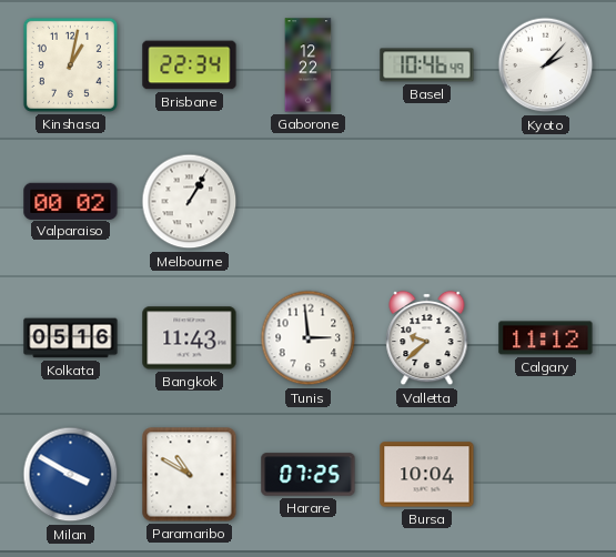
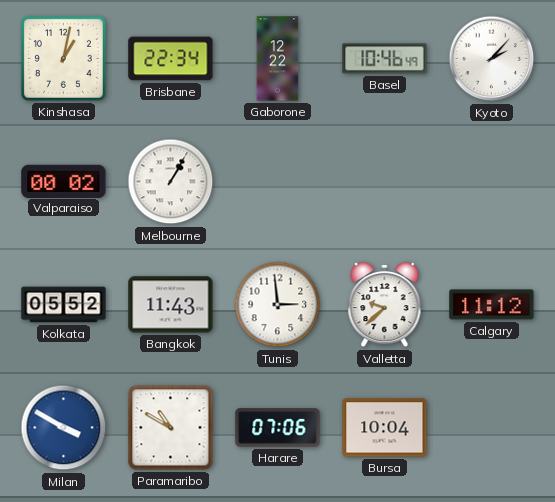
Kolkata: 05:16 -> 05:52 (64, 305)
Harare: 07:25 -> 07:06 (278, 428)
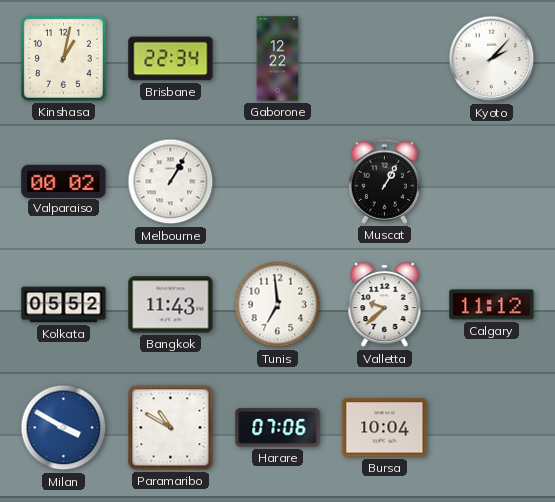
Basel: 10:46 -> none (385, 59)
Muscat: none -> 1:05 (385, 181)
Tunis: 2:59 -> 6:59 (278, 305)
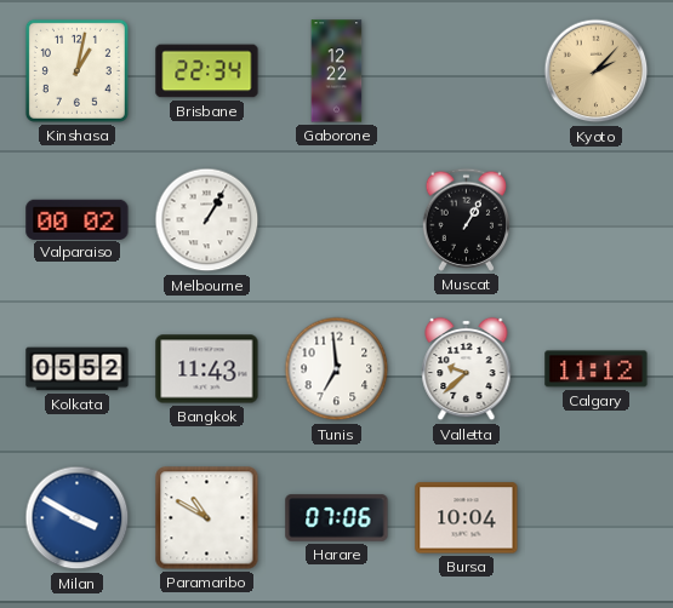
Kyoto dial: white -> champagne (597, 71)
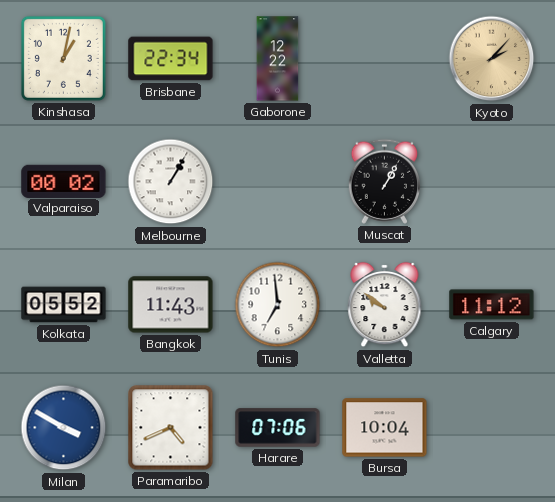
Valletta: 9:38 -> 9:51 (385, 305)
Paramaribo: 10:50 -> 4:41 (171, 428)
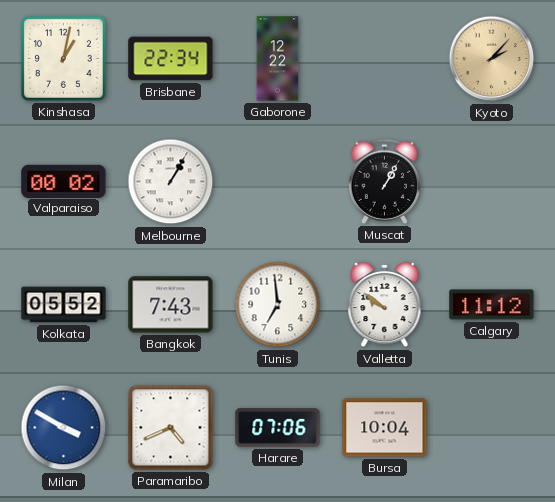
Bangkok: 11:43 -> 7:43 (171, 305)
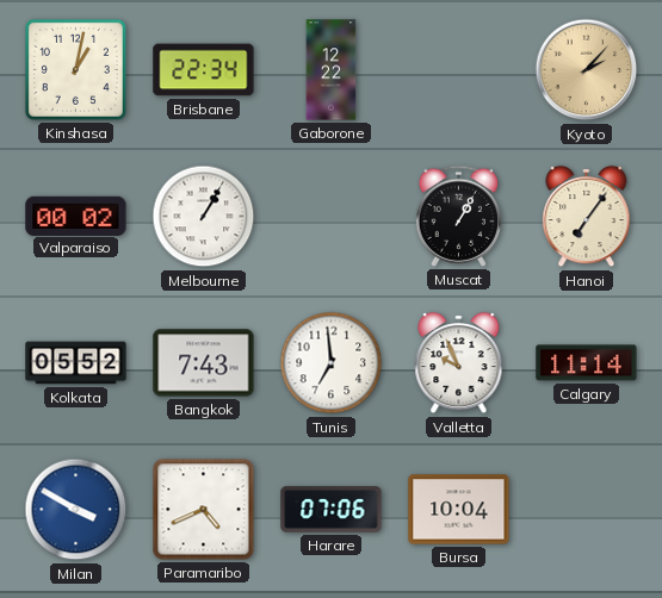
Hanoi: none -> 7:06 (587, 217)
Valletta: 9:51 -> 9:56 (459, 363)
Calgary: 11:12 -> 11:14 (587, 363)
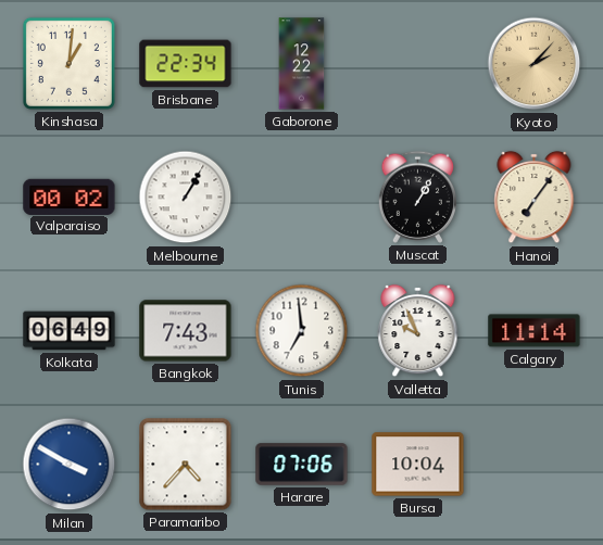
Kinshasa: 1:02 -> 1:01 (68, 63)
Kolkata: 05:52 -> 06:49 (70, 331)
Paramaribo: 4:41 -> 4:37 (186, 465)
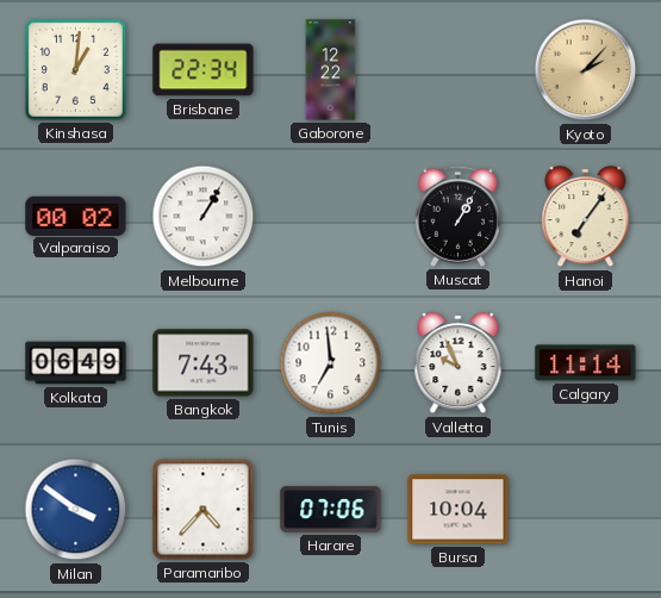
Milan: 3:50 -> 3:51 (76, 510)
